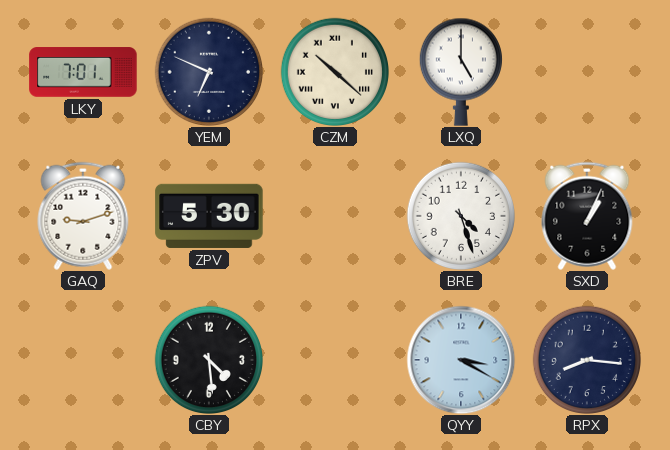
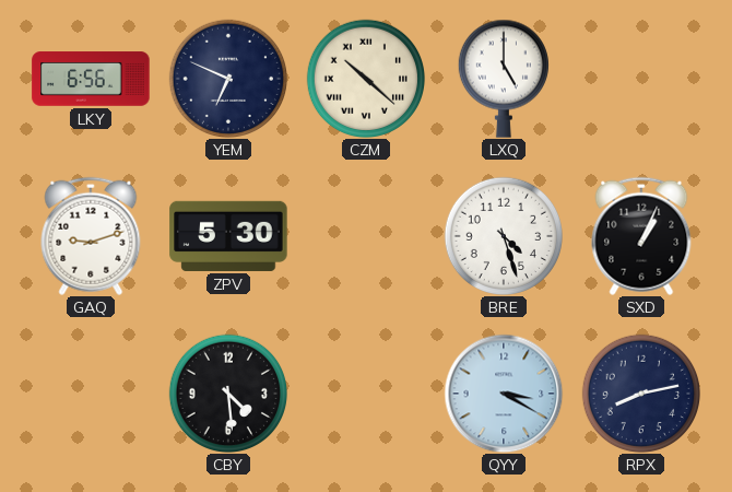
LKY: 7:01 -> 6:56 (91, 79)
RPX: 8:16 -> 8:13 (640, 393)
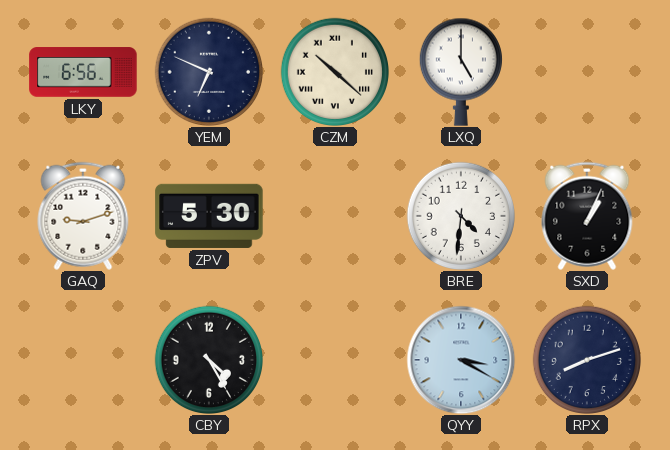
BRE: 4:27 -> 4:31 (460, 215)
CBY: 4:29 -> 4:25 (208, 359)
RPX: 8:13 -> 8:12 (586, 359)
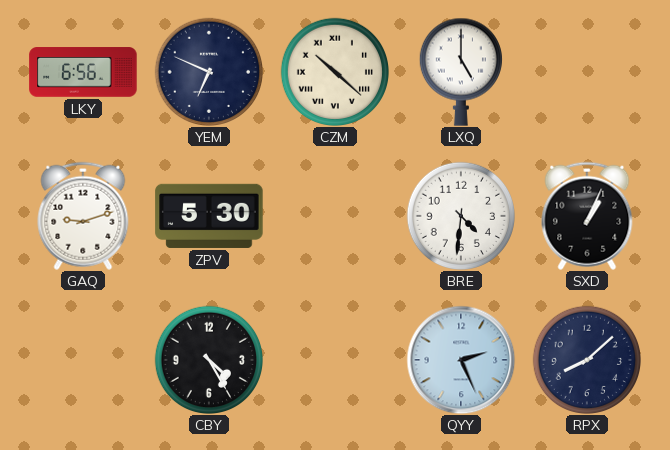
QYY: 3:20 -> 2:26 (461, 360)
RPX: 8:12 -> 8:08 (586, 359)
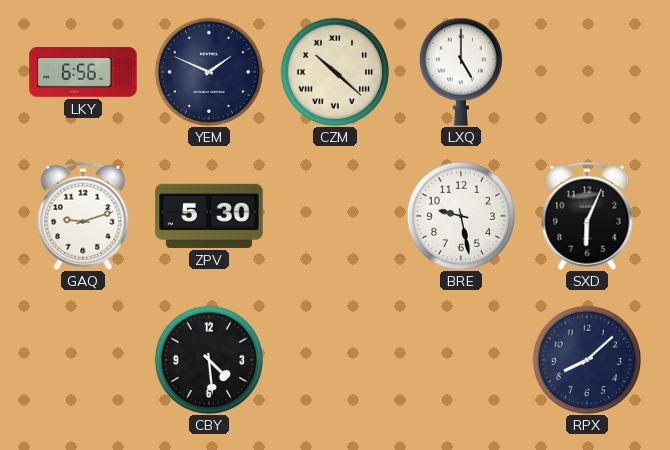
YEM: 6:49 -> 1:49 (208, 71)
BRE: 4:31 -> 9:28 (460, 215)
SXD: 1:04 -> 6:04 (587, 216)
CBY: 4:25 -> 4:29 (208, 359)
QYY: 2:26 -> none (461, 360)
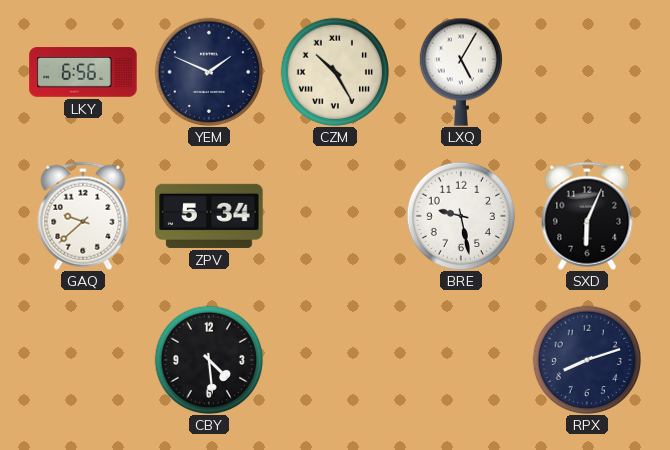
CZM: 10:22 -> 10:25 (334, 71)
LXQ: 5:00 -> 5:05 (461, 72)
GAQ: 9:12 -> 9:38 (83, 216)
ZPV: 5:30 -> 5:34 (209, 216)
RPX: 8:08 -> 8:12 (586, 359)
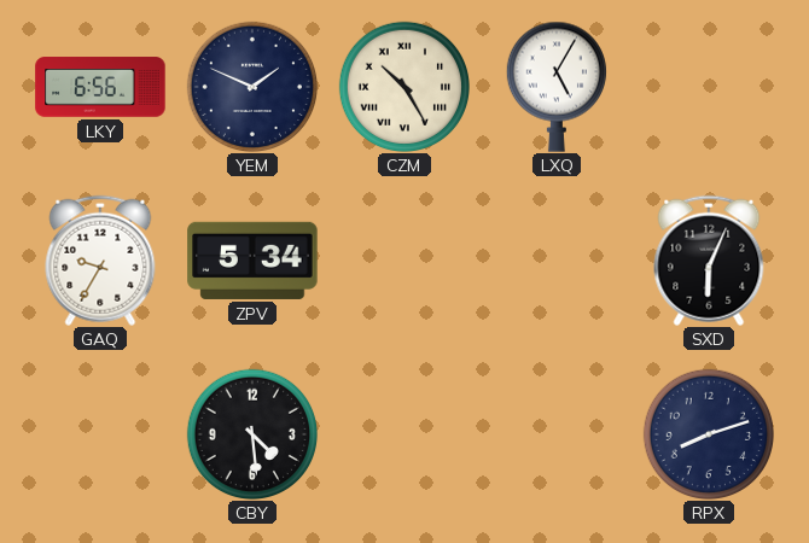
GAQ: 9:38 -> 9:35 (100, 261)
BRE: 9:28 -> none (460, 215)
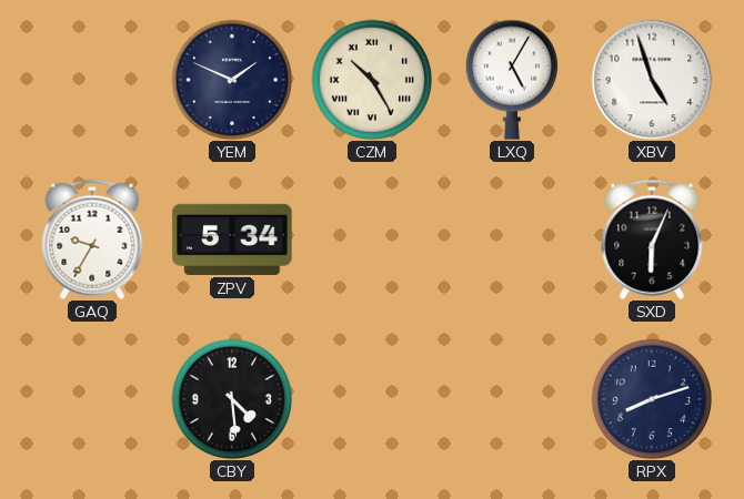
LKY: 6:56 -> none (100, 87)
XBV: none -> 4:57 (652, 80)
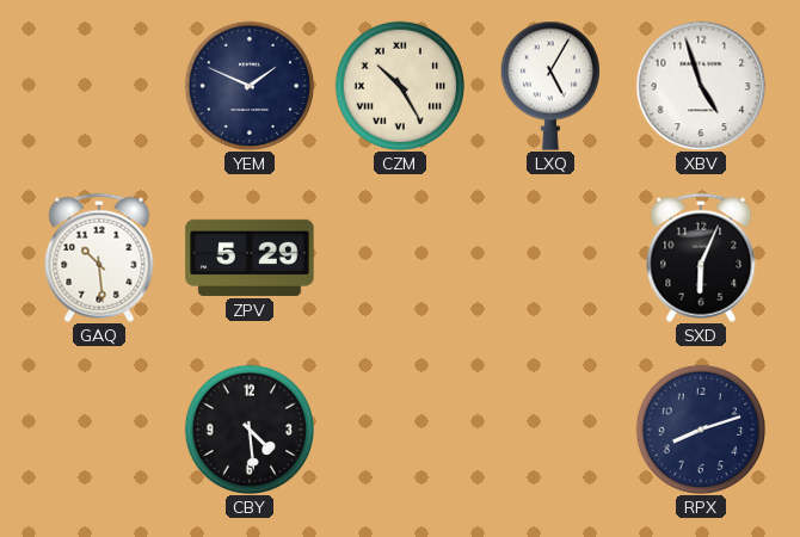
GAQ: 9:35 -> 10:29 (99, 258)
ZPV: 5:34 -> 5:29 (250, 258)
